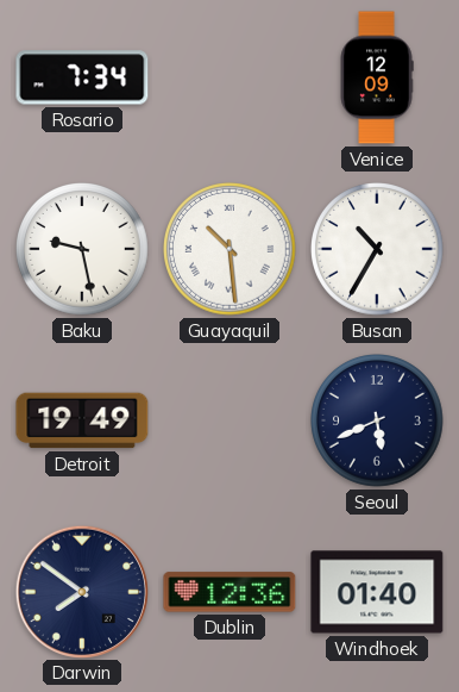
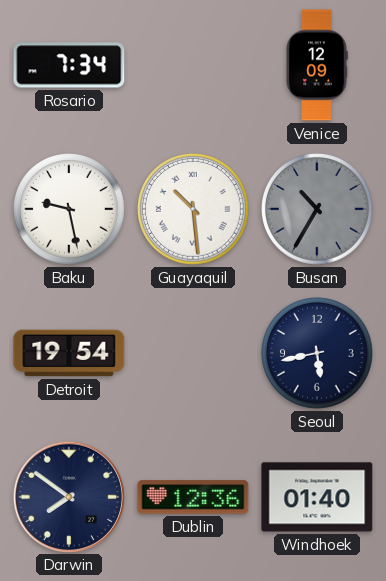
Busan dial: white -> grey (318, 210)
Detroit: 19:49 -> 19:54 (69, 353)
Seoul: 5:41 -> 5:43 (318, 354)
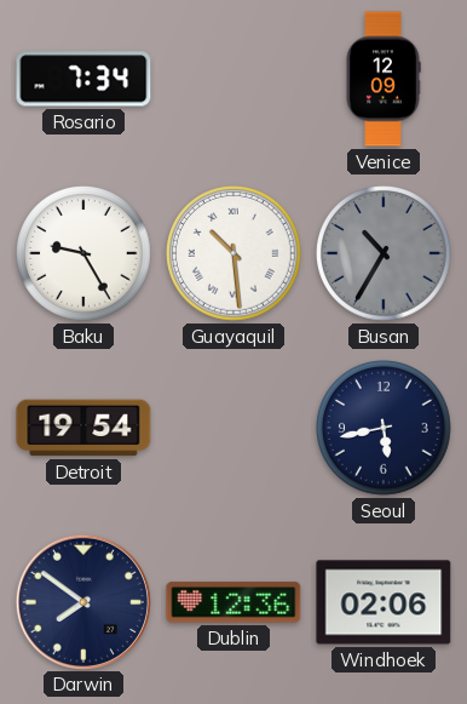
Baku: 9:28 -> 9:25 (85, 254)
Windhoek: 01:40 -> 02:06 (384, 602)
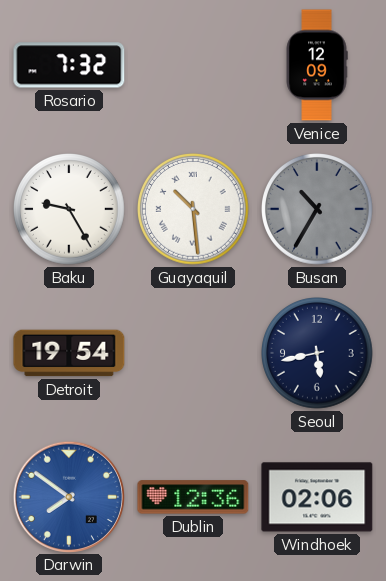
Rosario: 7:34 -> 7:32 (69, 65)
Darwin dial: navy -> blue (68, 496)
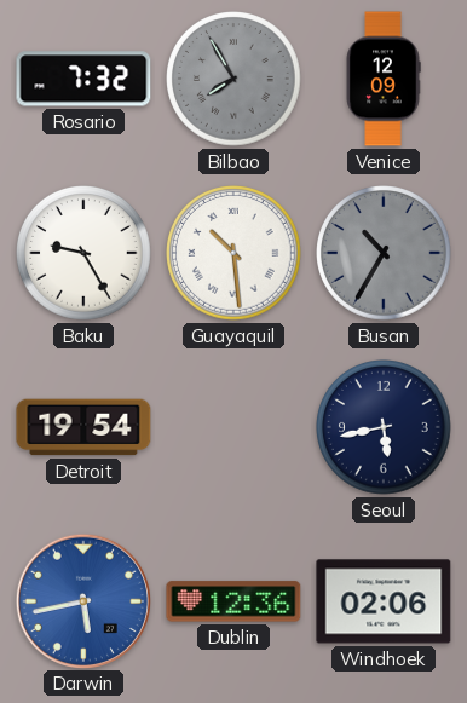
Bilbao: none -> 7:55 (235, 80)
Darwin: 7:51 -> 5:43 (82, 600)
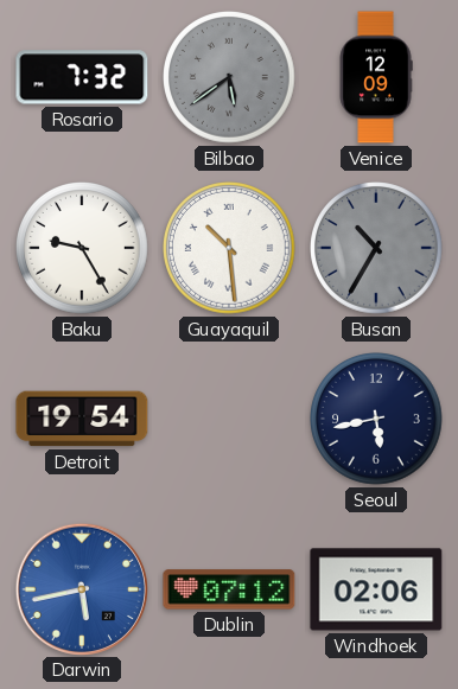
Bilbao: 7:55 -> 5:39 (230, 78)
Dublin: 12:36 -> 07:12 (229, 589)
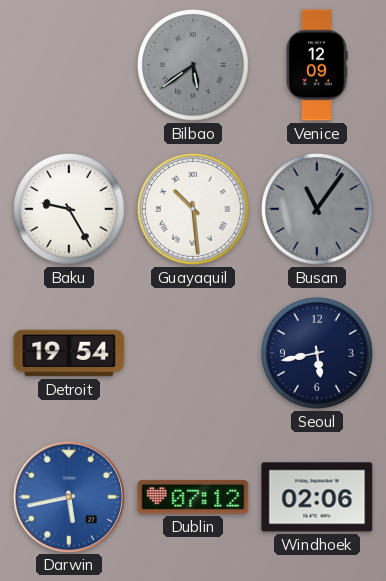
Rosario: 7:32 -> none (82, 77)
Busan: 10:35 -> 11:06 (318, 210)
